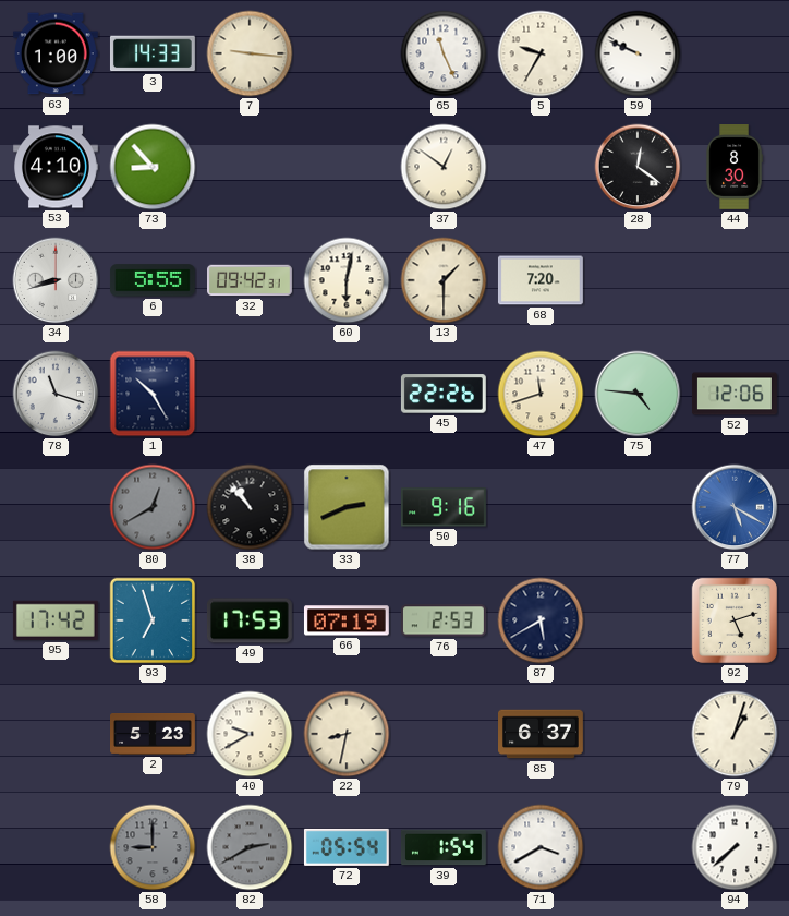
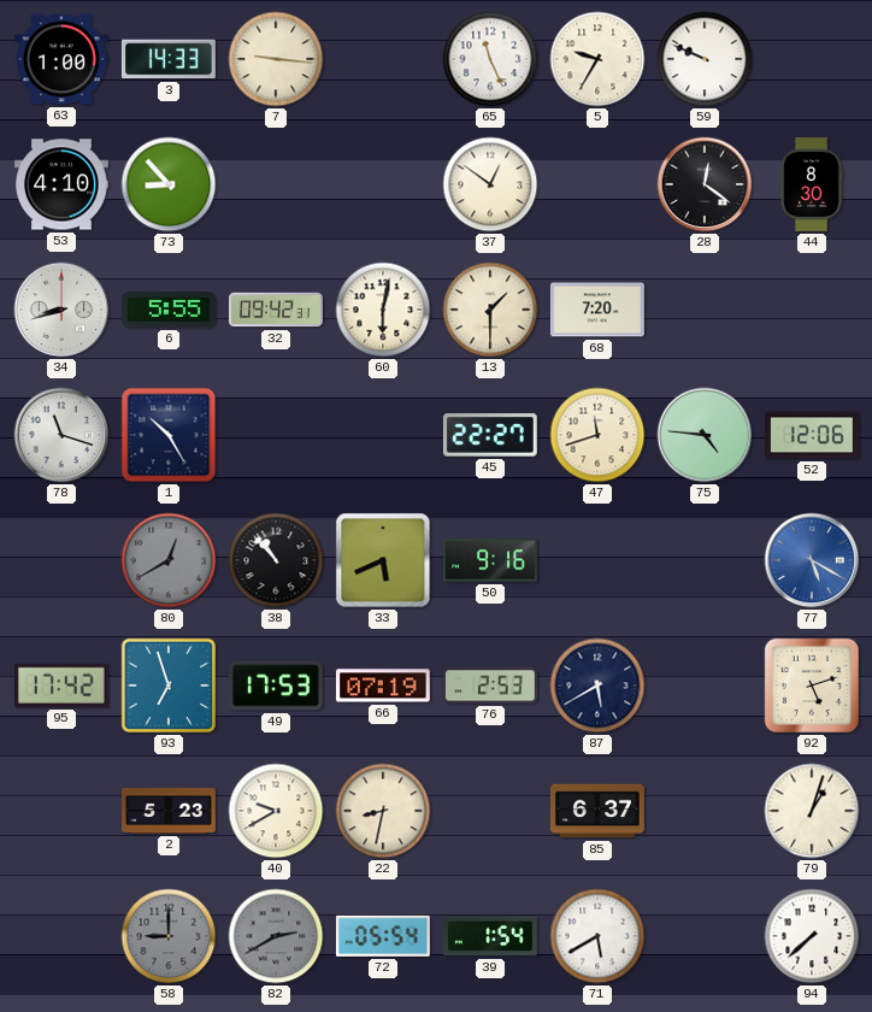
45: 22:26 -> 22:27 (490, 435)
33: 2:41 -> 5:41 (383, 560)
71: 3:40 -> 5:40 (597, 936)
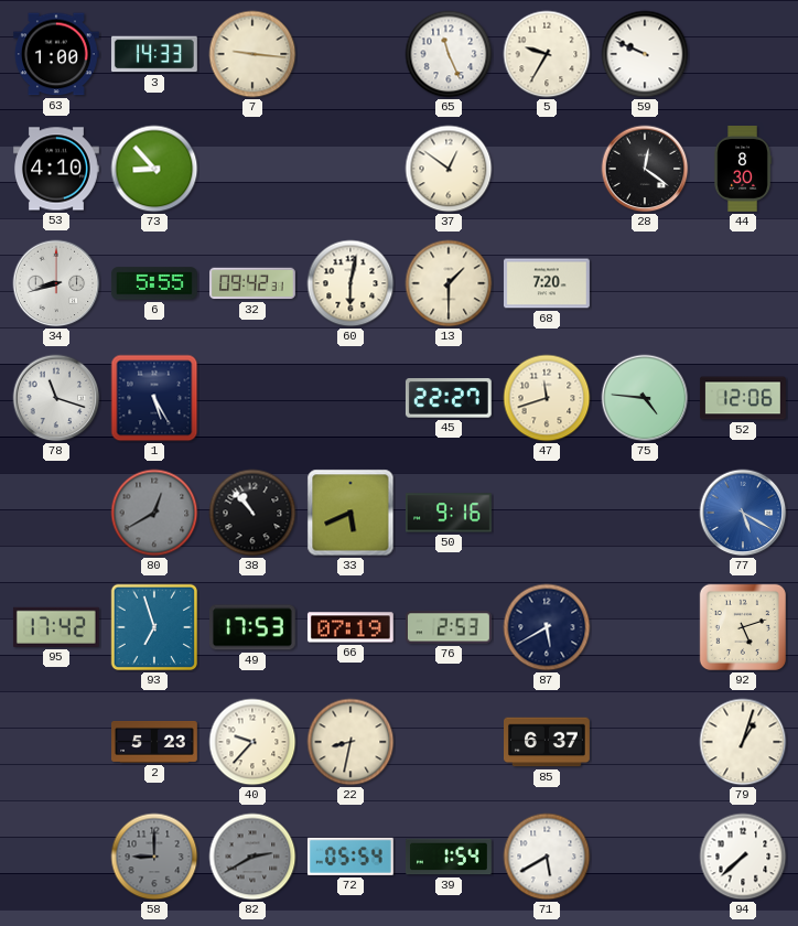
1: 10:25 -> 5:25 (154, 398)
40: 9:40 -> 9:37 (252, 742)
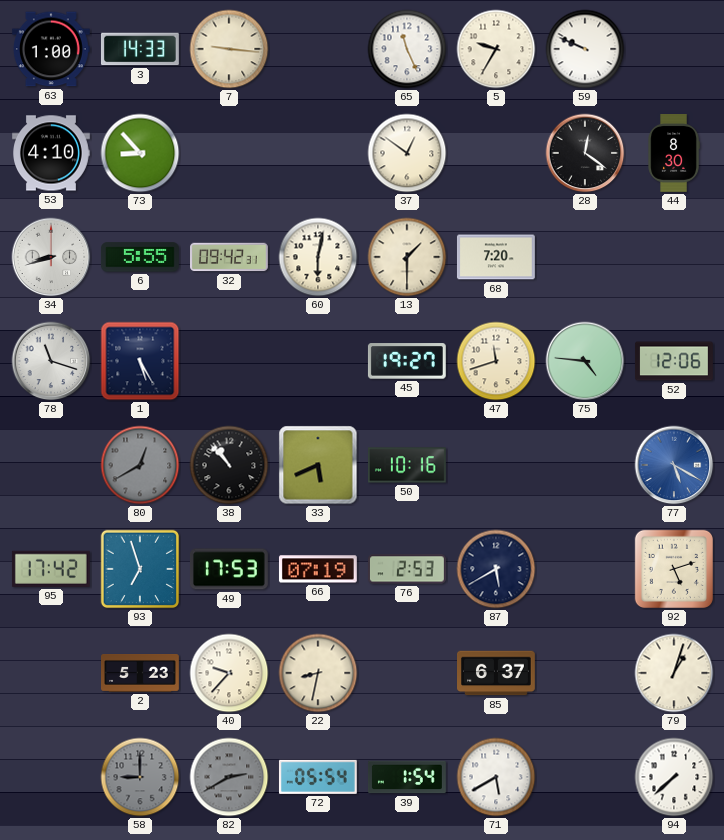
45: 22:27 -> 19:27 (407, 361)
50: 9:16 -> 10:16 (408, 465)
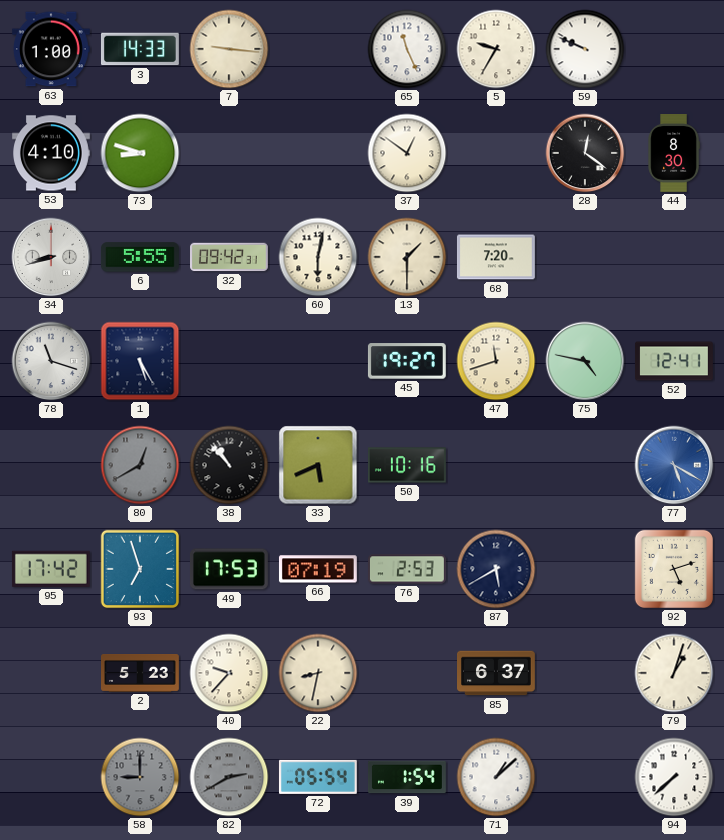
73: 8:53 -> 8:48 (140, 153)
75: 4:46 -> 4:47 (585, 361)
52: 12:06 -> 12:41 (674, 361)
71: 5:40 -> 1:08 (496, 777)
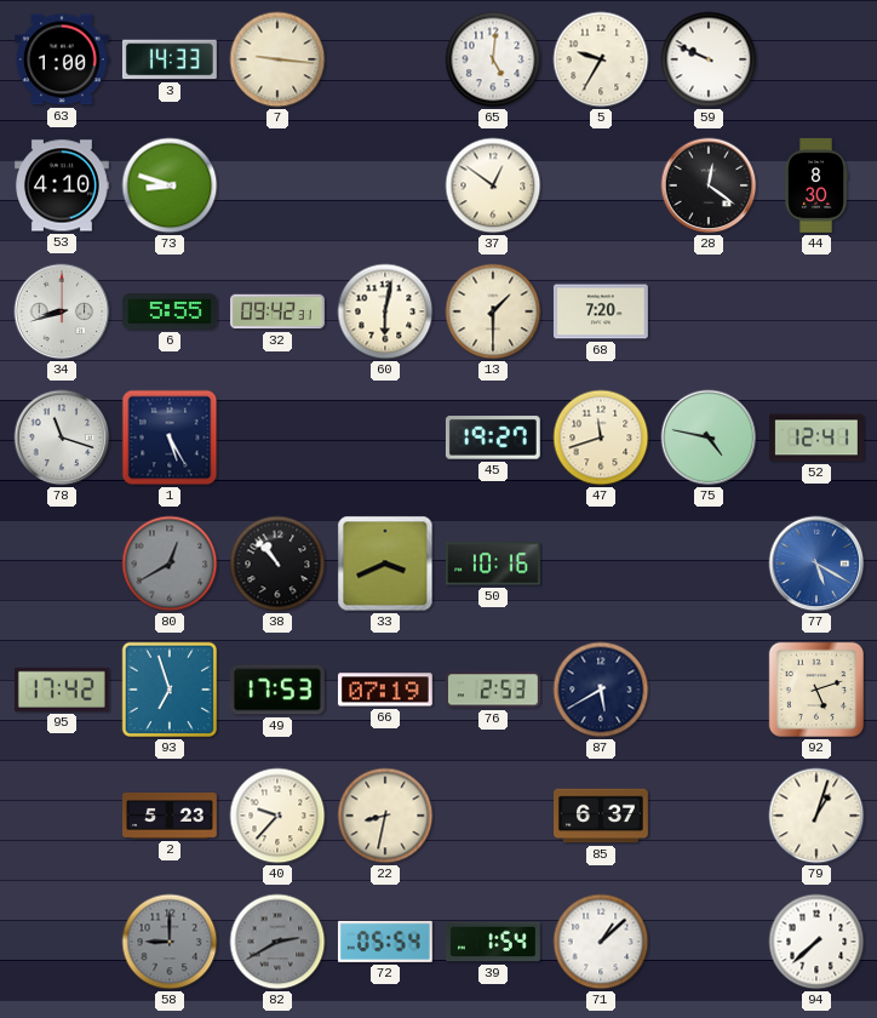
65: 11:26 -> 5:01 (493, 59)
33: 5:41 -> 3:41 (385, 564)
